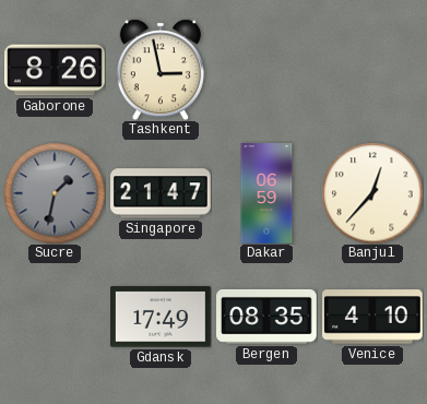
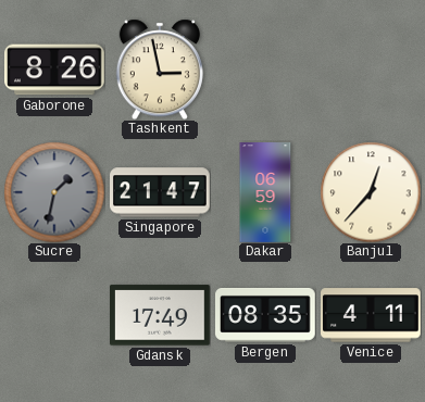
Venice: 4:10 -> 4:11 (372, 315)
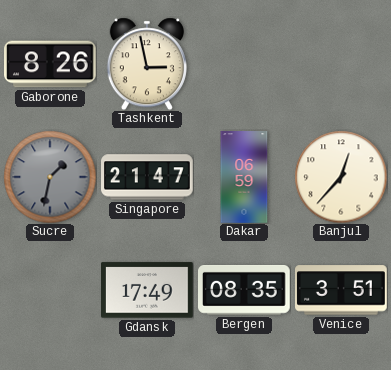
Venice: 4:11 -> 3:51 (342, 290)
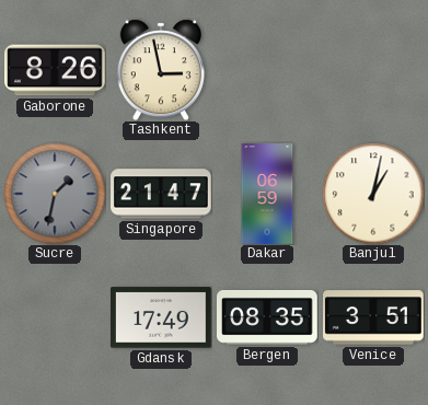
Banjul: 12:37 -> 1:02 (373, 194)
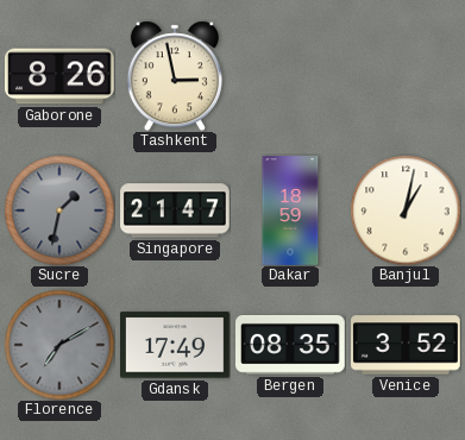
Dakar: 06:59 -> 18:59 (290, 210)
Florence: none -> 7:10 (59, 345)
Venice: 3:51 -> 3:52 (407, 345)
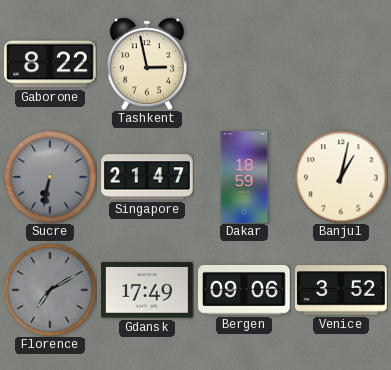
Gaborone: 8:26 -> 8:22 (51, 64)
Sucre: 1:32 -> 6:32 (50, 177)
Bergen: 08:35 -> 09:06 (245, 290)
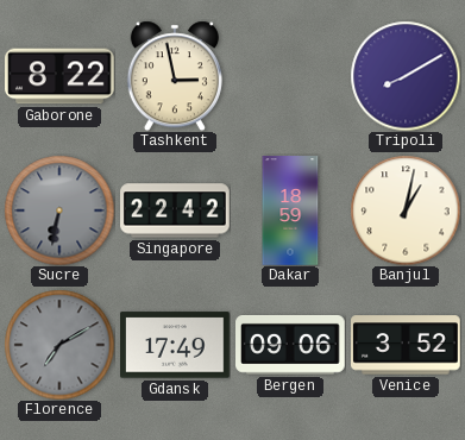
Tripoli: none -> 8:10 (406, 76)
Singapore: 21:47 -> 22:42 (176, 210)
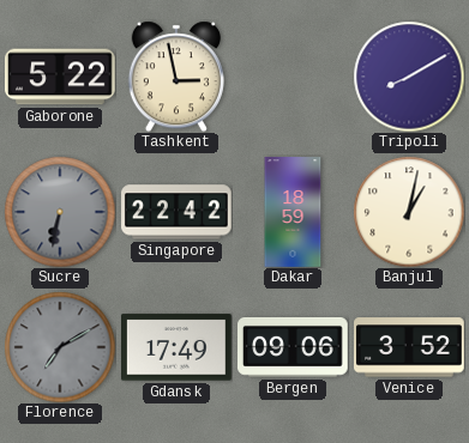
Gaborone: 8:22 -> 5:22 (61, 77)
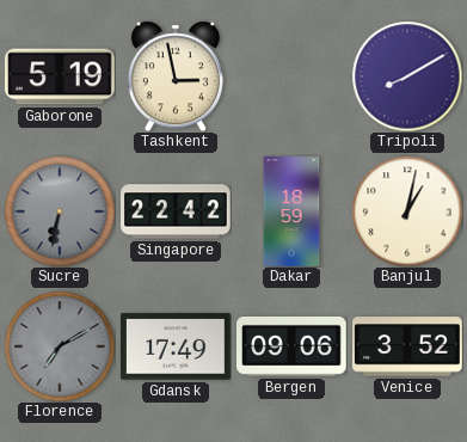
Gaborone: 5:22 -> 5:19 (61, 76)
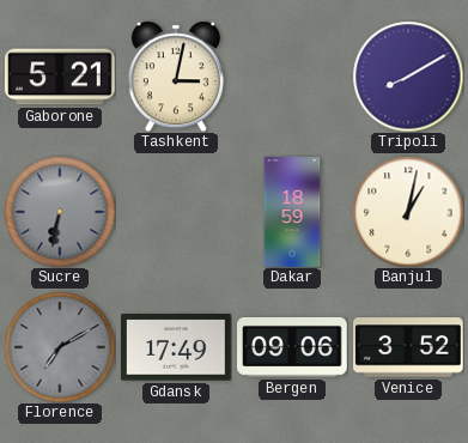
Gaborone: 5:19 -> 5:21 (61, 77)
Tashkent: 2:58 -> 3:02 (176, 77)
Singapore: 22:42 -> none (177, 211)
